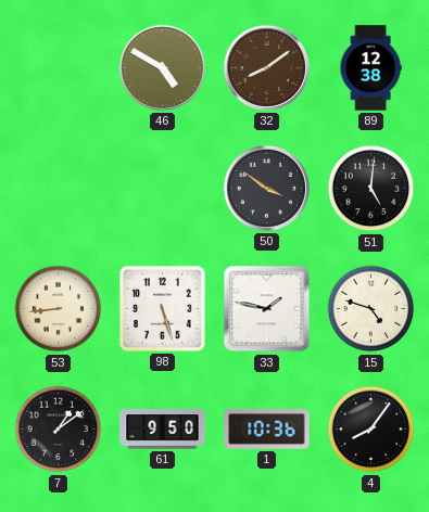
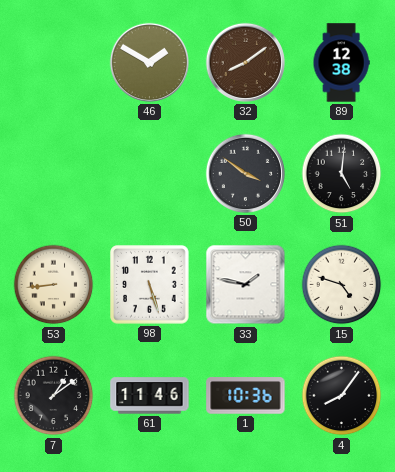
46: 4:50 -> 1:50 (149, 62)
61: 9:50 -> 11:46 (150, 396)
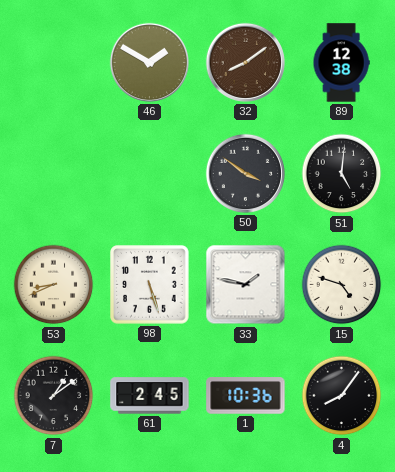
53: 8:44 -> 8:41 (54, 285)
61: 11:46 -> 2:45 (150, 396)
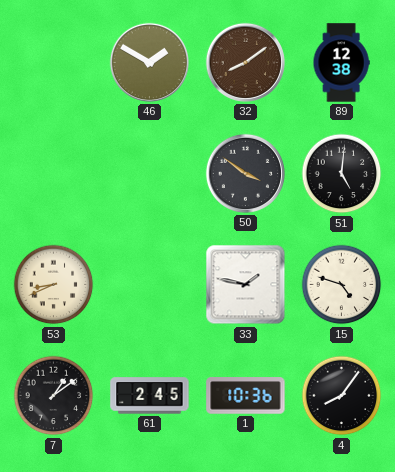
98: 5:27 -> none (150, 285)
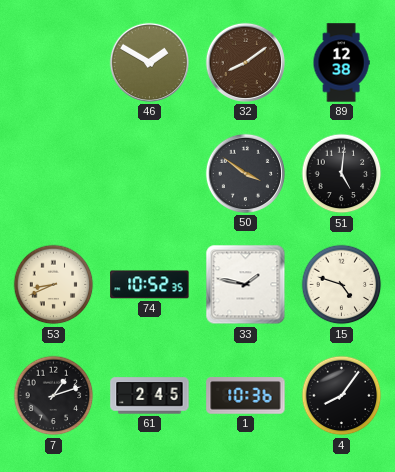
74: none -> 10:52 (150, 285)
7: 1:09 -> 1:12 (54, 396)
